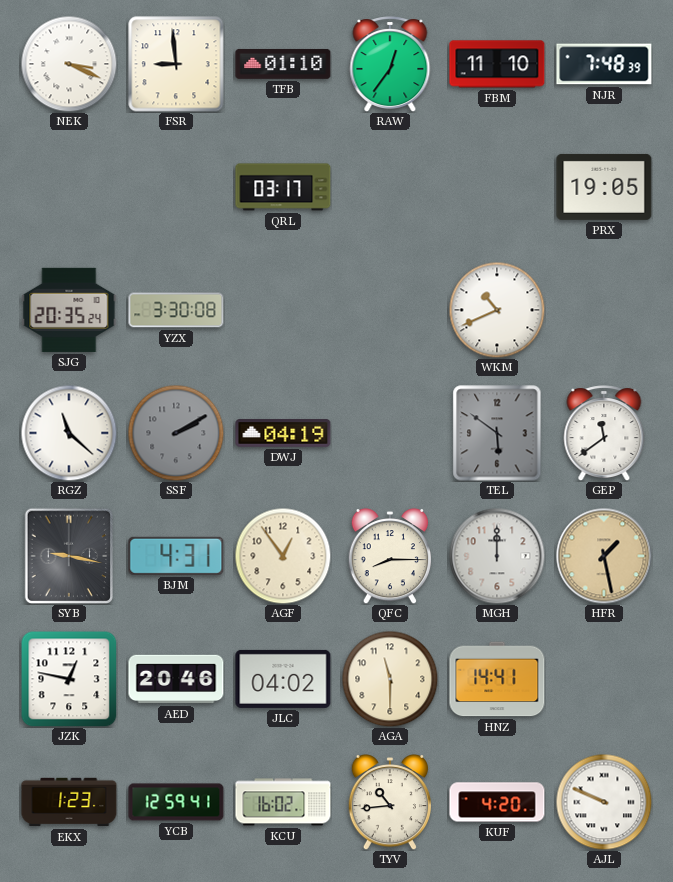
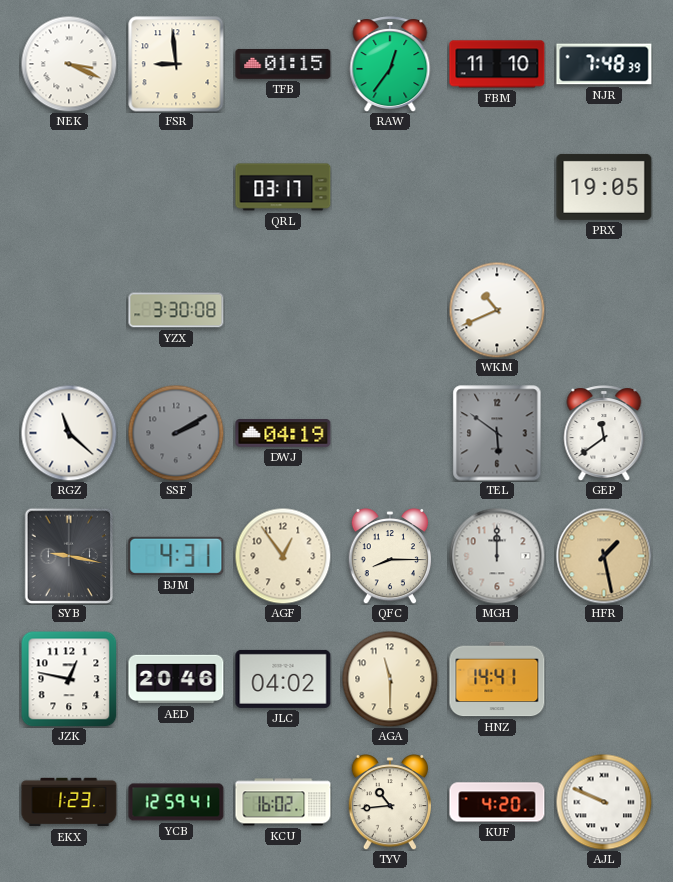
TFB: 01:10 -> 01:15 (283, 64)
SJG: 20:35 -> none (69, 310)
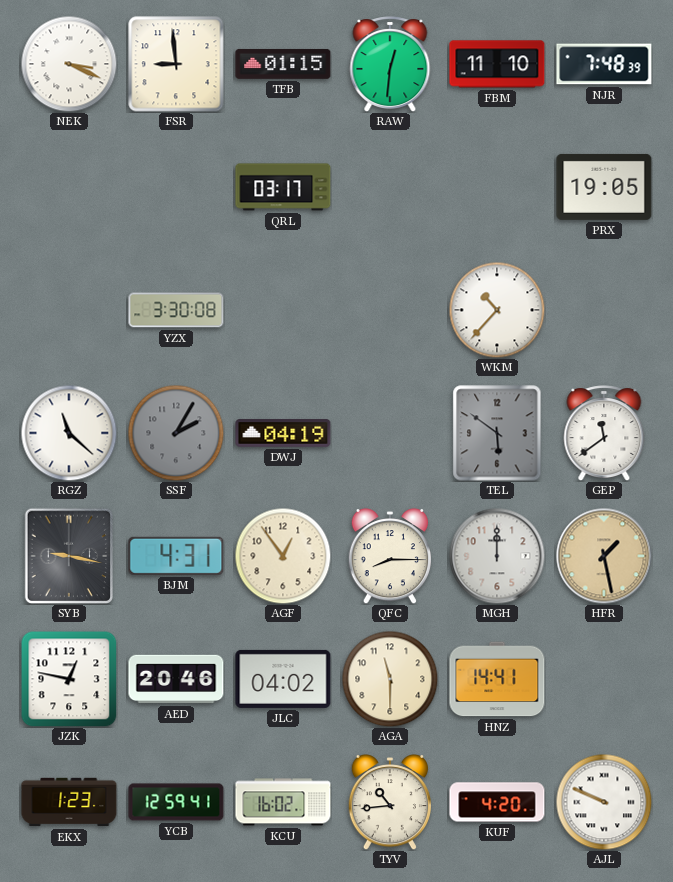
RAW: 12:36 -> 12:31 (390, 64)
WKM: 10:41 -> 10:37 (497, 310)
SSF: 2:10 -> 2:05 (176, 433)
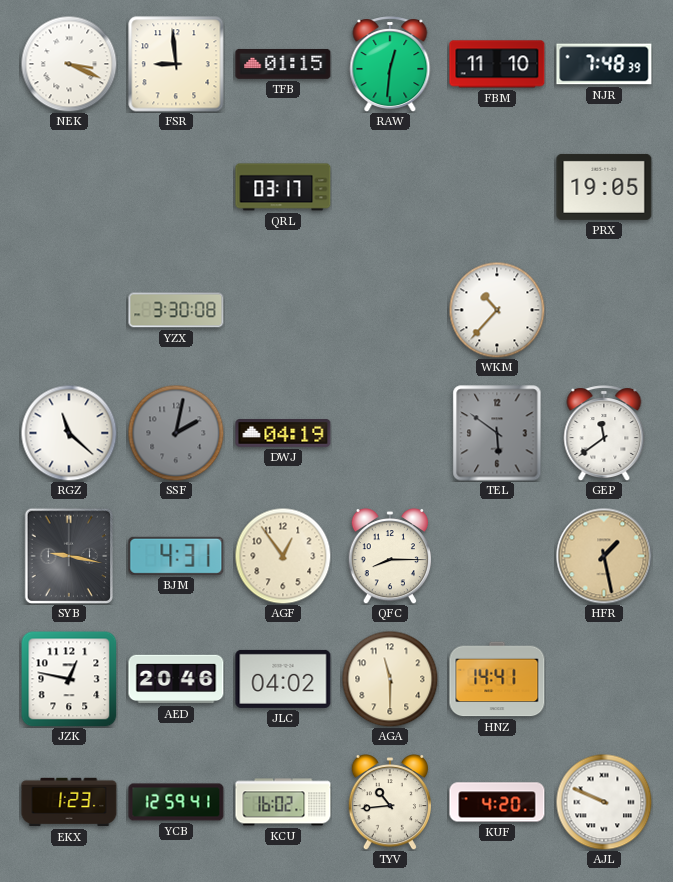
SSF: 2:05 -> 2:02 (176, 433)
MGH: 12:00 -> none (497, 556)
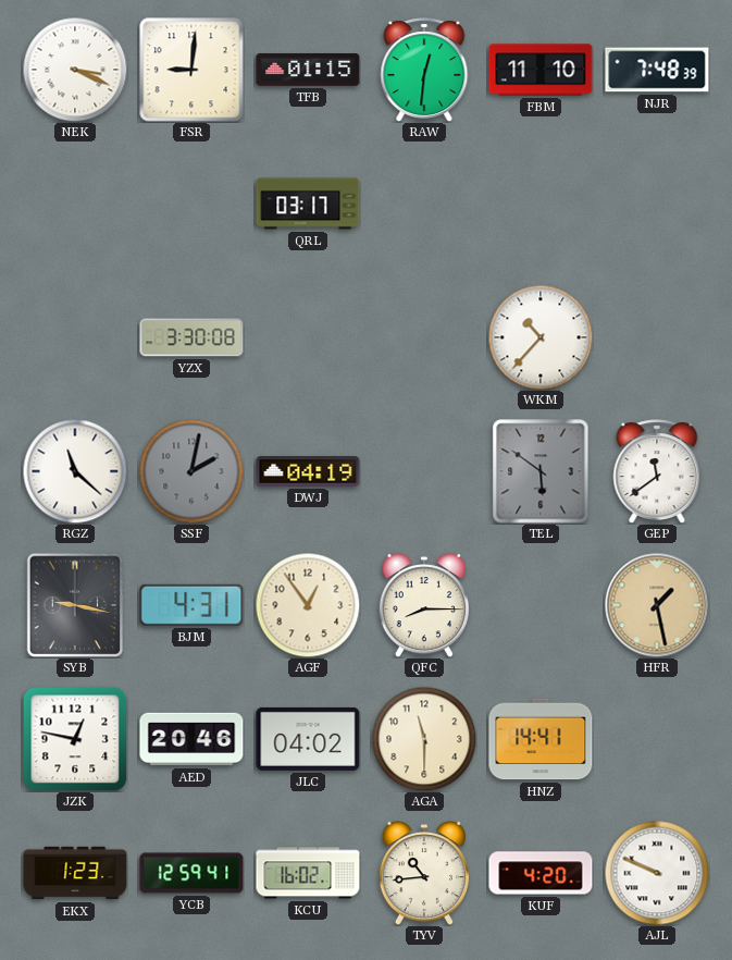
FSR: 8:59 -> 9:01 (191, 70)
PRX: 19:05 -> none (604, 187)
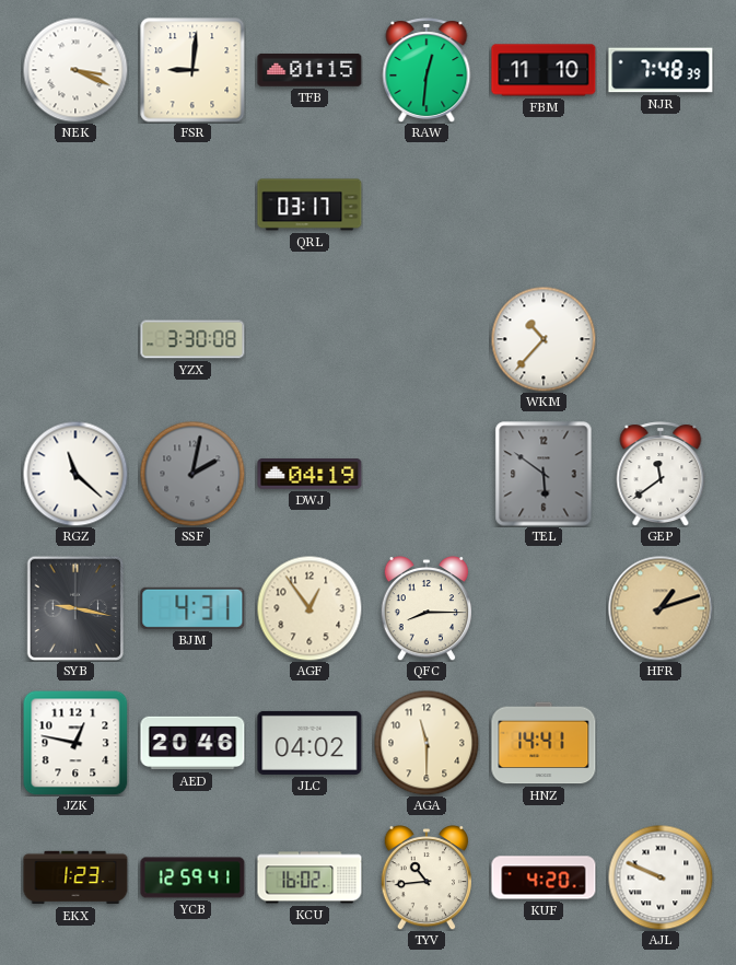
HFR: 1:28 -> 1:12 (661, 608)
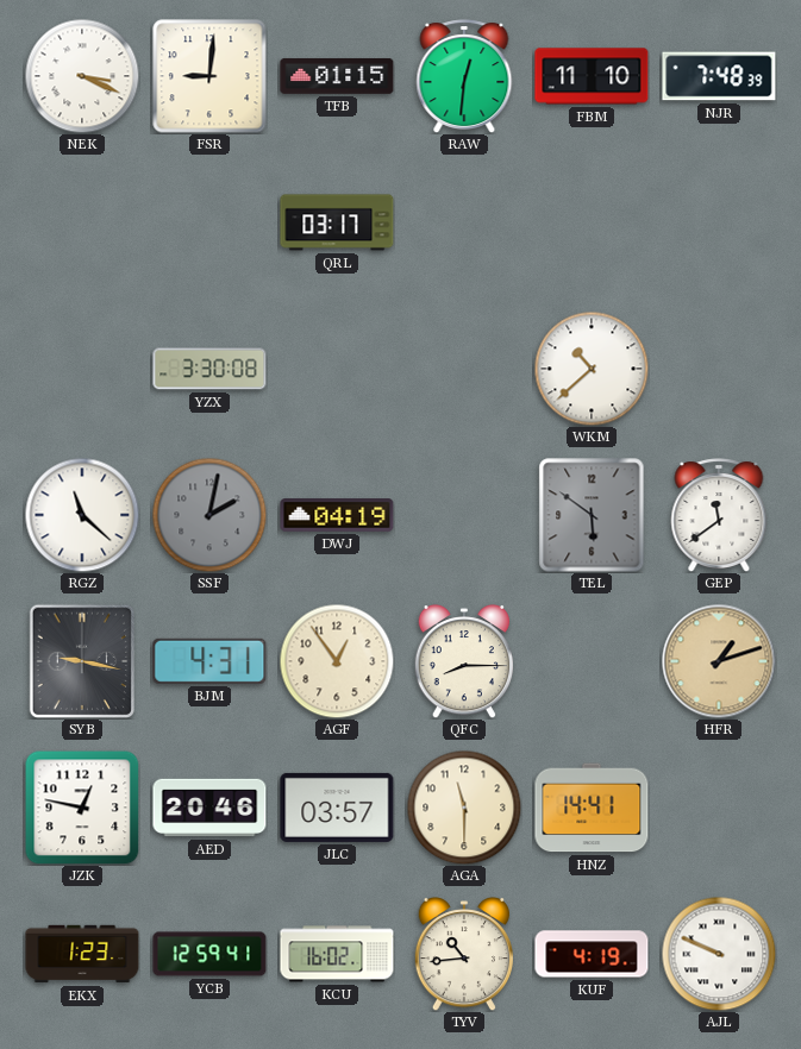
WKM: 10:37 -> 10:38 (592, 369)
JLC: 04:02 -> 03:57 (337, 808)
KUF: 4:20 -> 4:19 (592, 954)
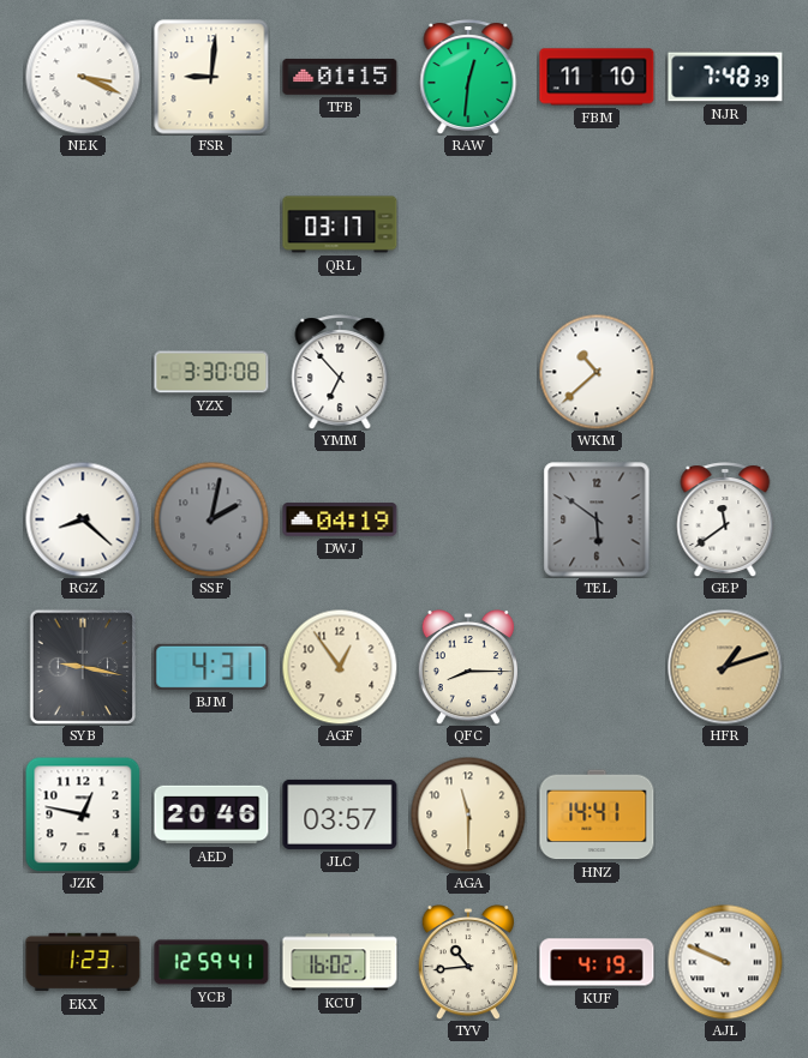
YMM: none -> 6:53 (340, 372)
RGZ: 11:22 -> 8:22 (83, 519)
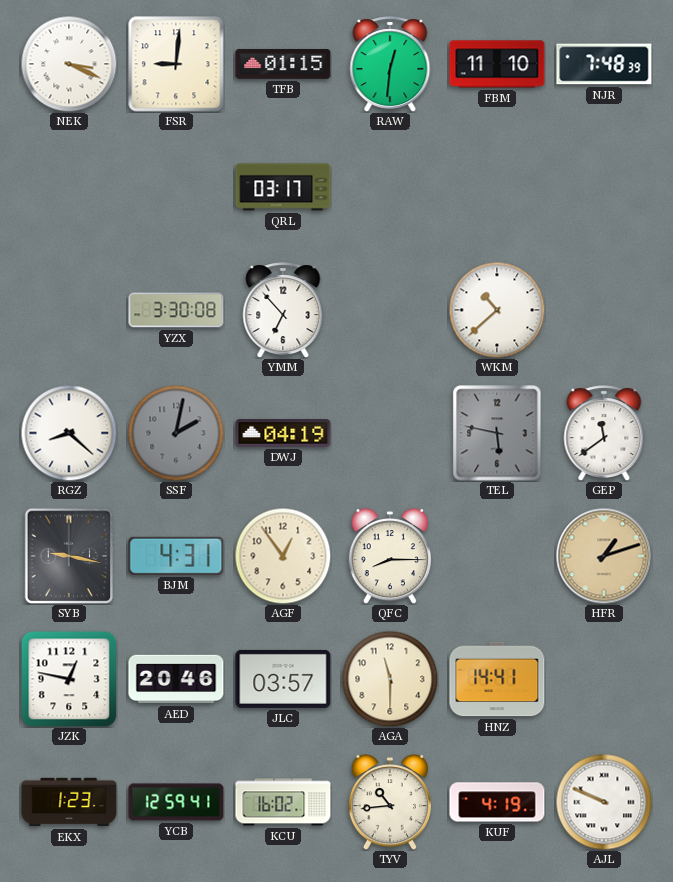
TEL: 5:51 -> 5:47 (497, 433)
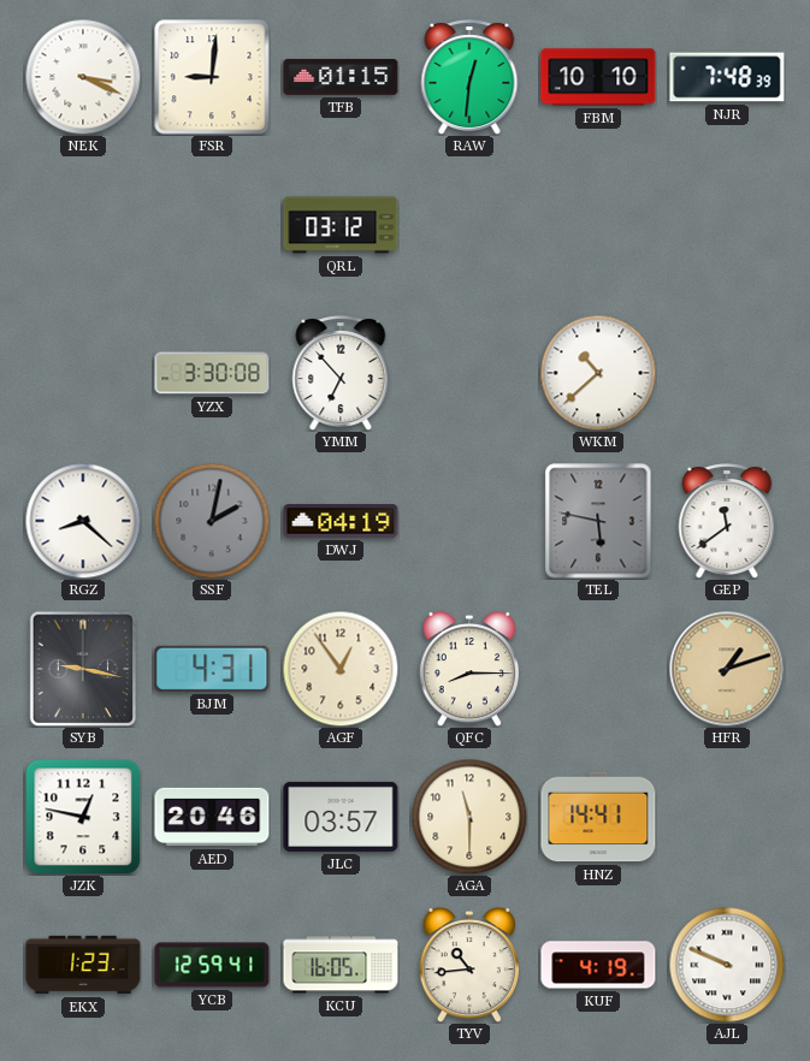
FBM: 11:10 -> 10:10 (598, 77)
QRL: 03:17 -> 03:12 (341, 225)
KCU: 16:02 -> 16:05 (341, 965)
